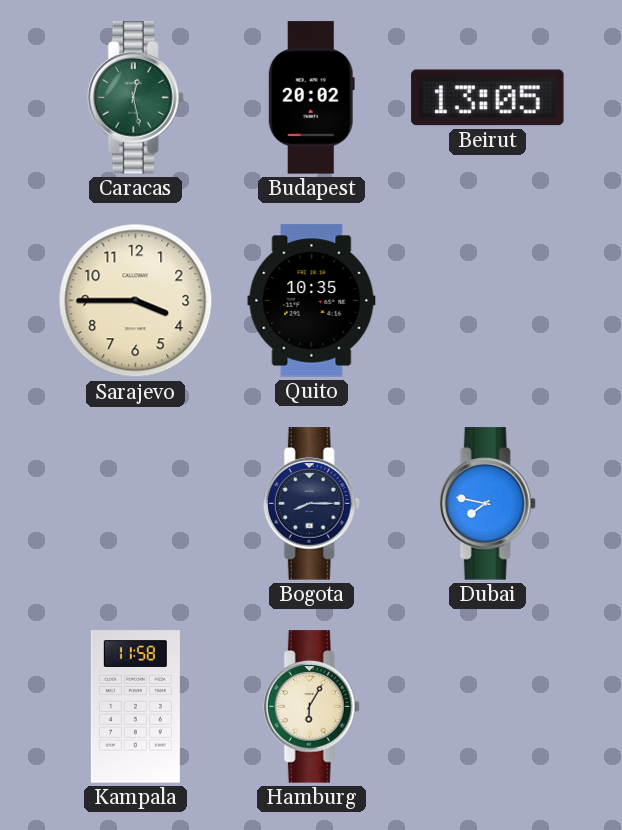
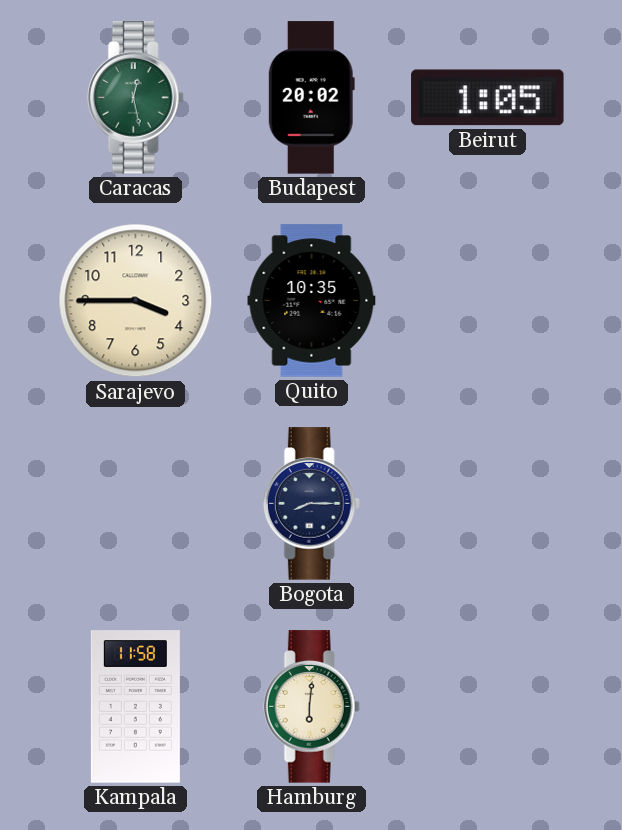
Beirut: 13:05 -> 1:05 (488, 98)
Dubai: 7:47 -> none (487, 504)
Hamburg: 6:05 -> 6:01 (311, 707)
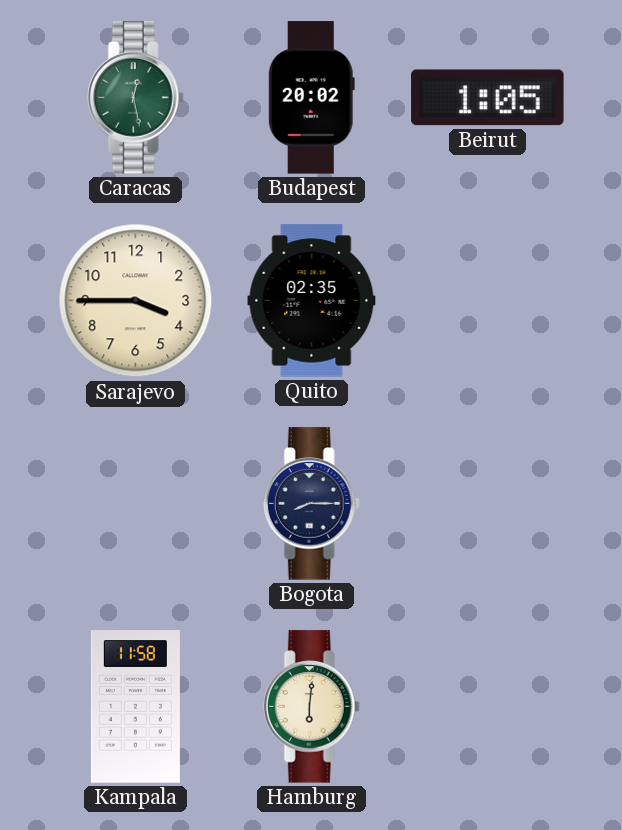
Quito: 10:35 -> 02:35 (312, 301)
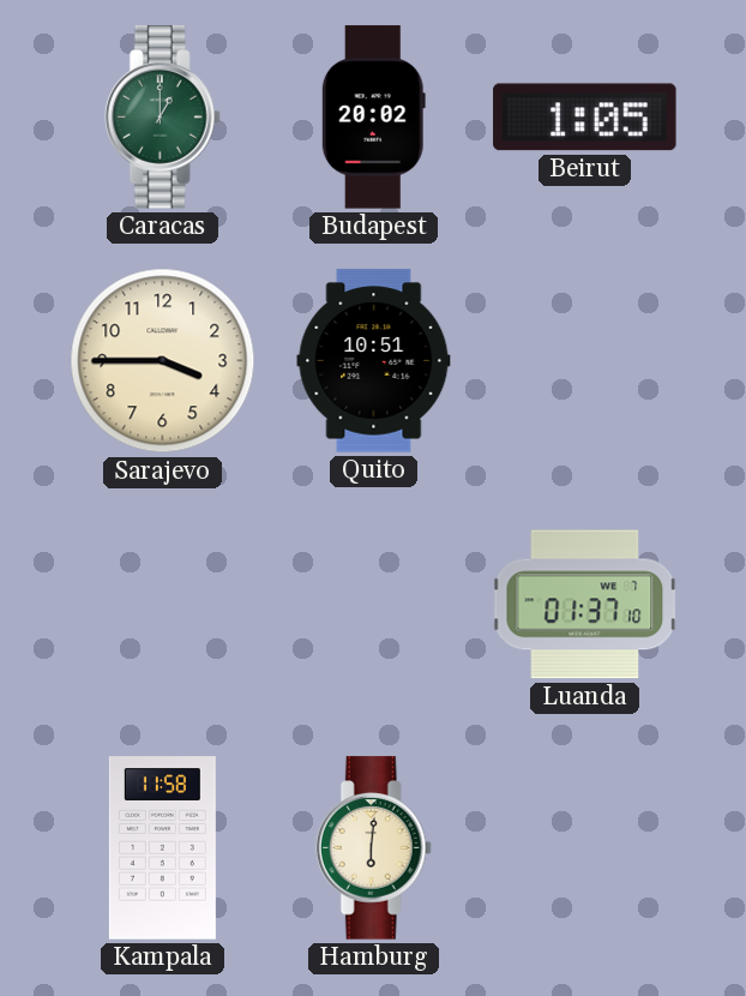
Caracas: 12:28 -> 1:00 (162, 118)
Quito: 02:35 -> 10:51 (374, 361)
Bogota: 8:15 -> none (311, 504)
Luanda: none -> 01:37 (585, 605)
